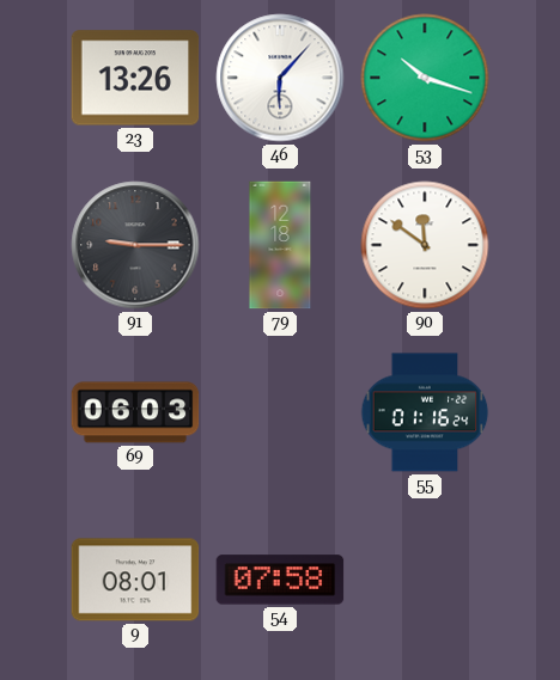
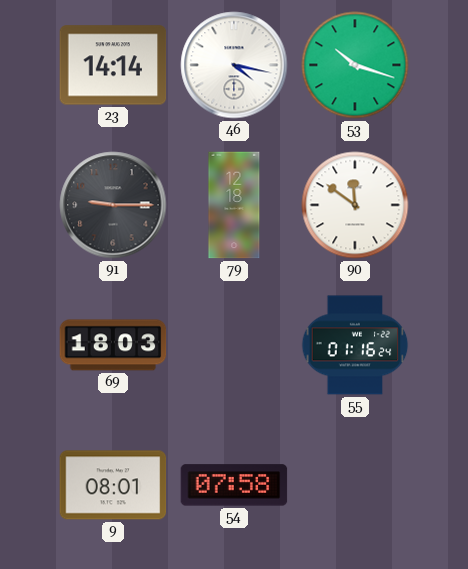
23: 13:26 -> 14:14 (113, 65)
46: 6:07 -> 4:17 (234, 65)
69: 06:03 -> 18:03 (113, 345)
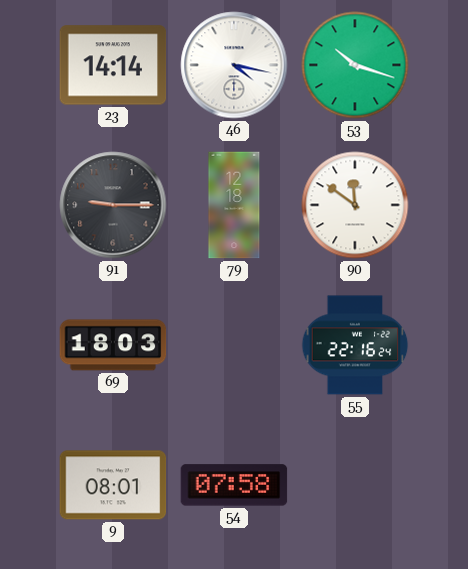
55: 01:16 -> 22:16 (355, 345)
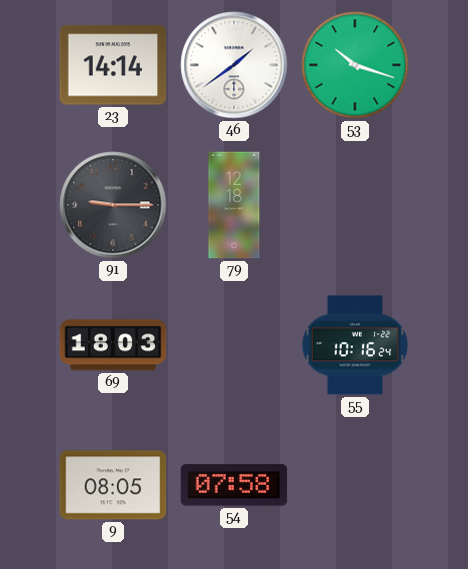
46: 4:17 -> 1:39 (234, 65)
90: 11:51 -> none (355, 205)
55: 22:16 -> 10:16 (355, 345)
9: 08:01 -> 08:05 (113, 485)
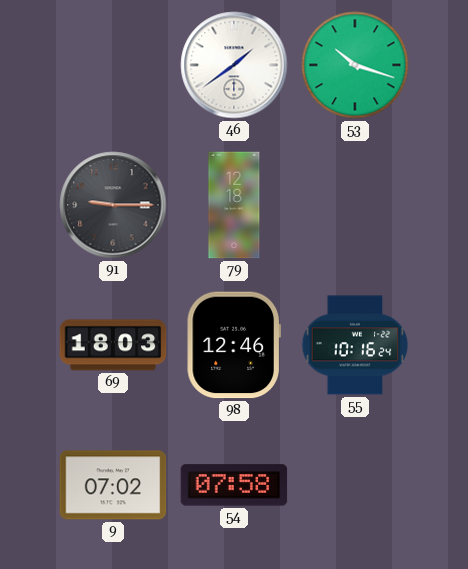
23: 14:14 -> none (113, 65)
98: none -> 12:46 (234, 345)
9: 08:05 -> 07:02 (113, 485)
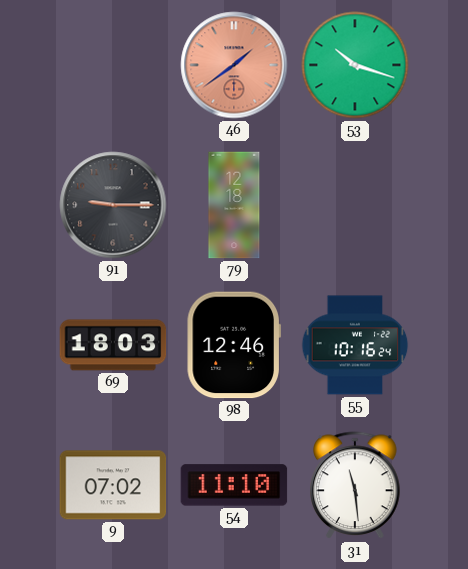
46 dial: white -> salmon (234, 65)
54: 07:58 -> 11:10 (234, 485)
31: none -> 11:29 (355, 486)
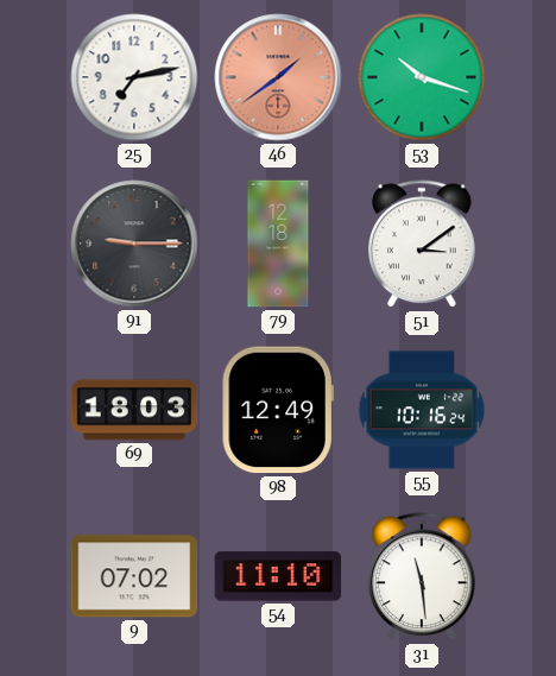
25: none -> 7:13 (134, 77)
51: none -> 3:09 (422, 245)
98: 12:46 -> 12:49 (278, 410)
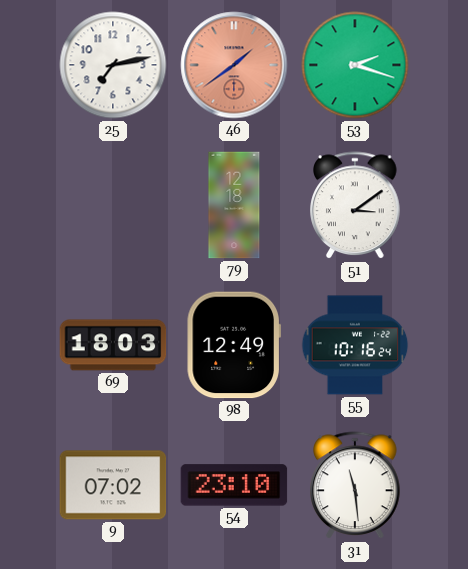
53: 10:18 -> 2:18 (355, 65)
91: 9:15 -> none (134, 244)
54: 11:10 -> 23:10 (234, 485)
